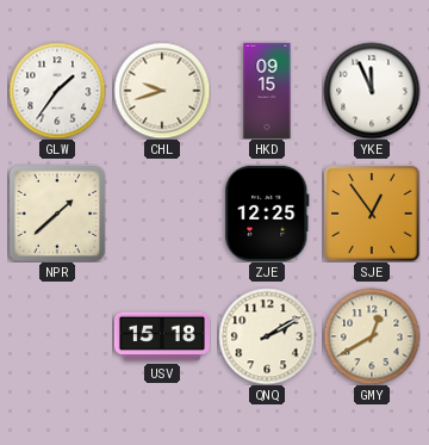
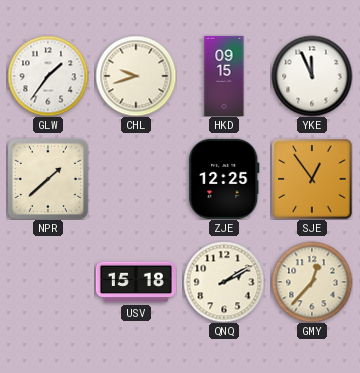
GMY: 12:40 -> 12:37 (312, 282)
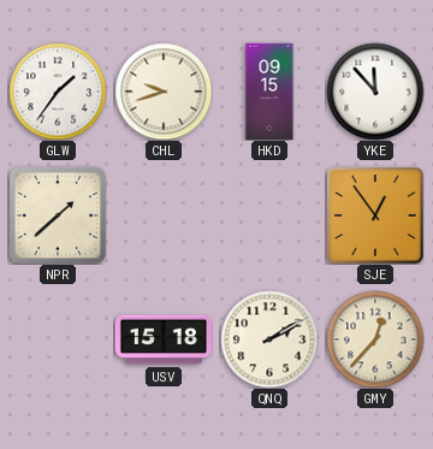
YKE: 11:56 -> 11:53 (375, 91)
ZJE: 12:25 -> none (224, 179)
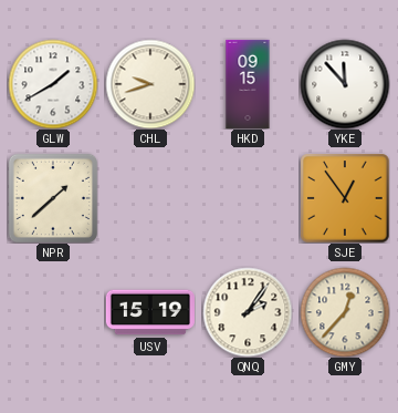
GLW: 1:36 -> 1:40 (53, 84)
USV: 15:18 -> 15:19 (150, 312)
QNQ: 2:10 -> 2:06 (248, 312)
